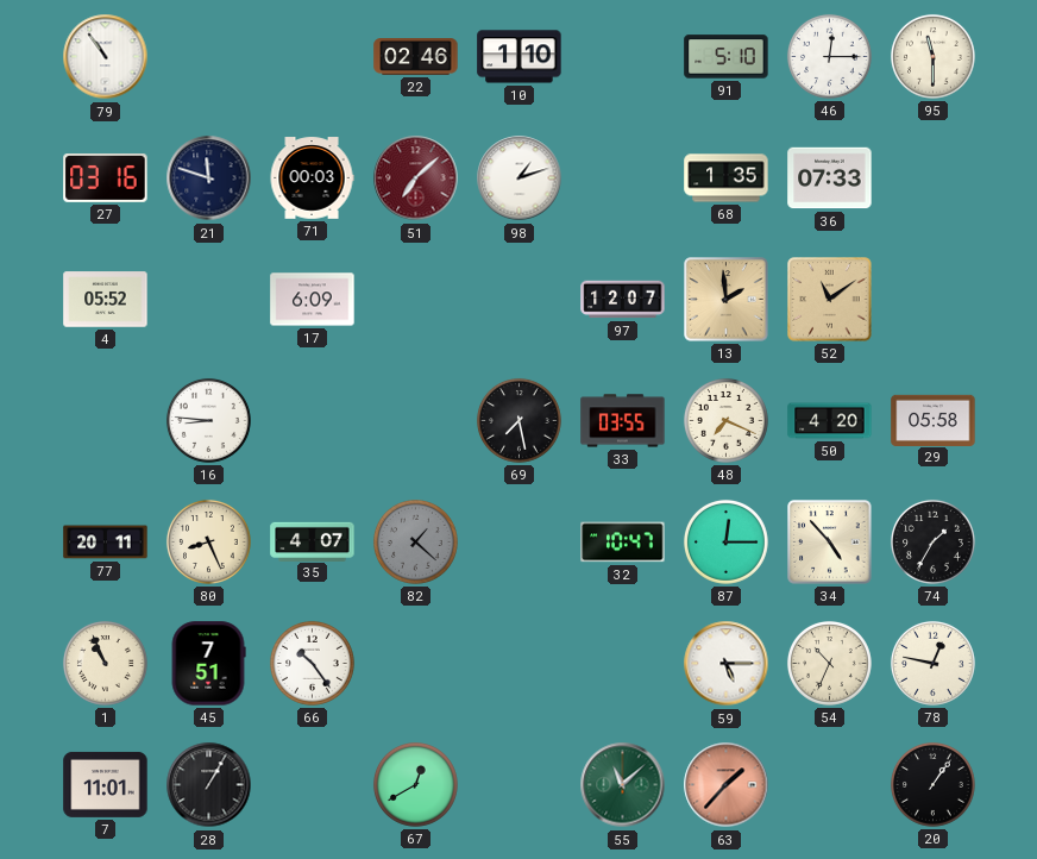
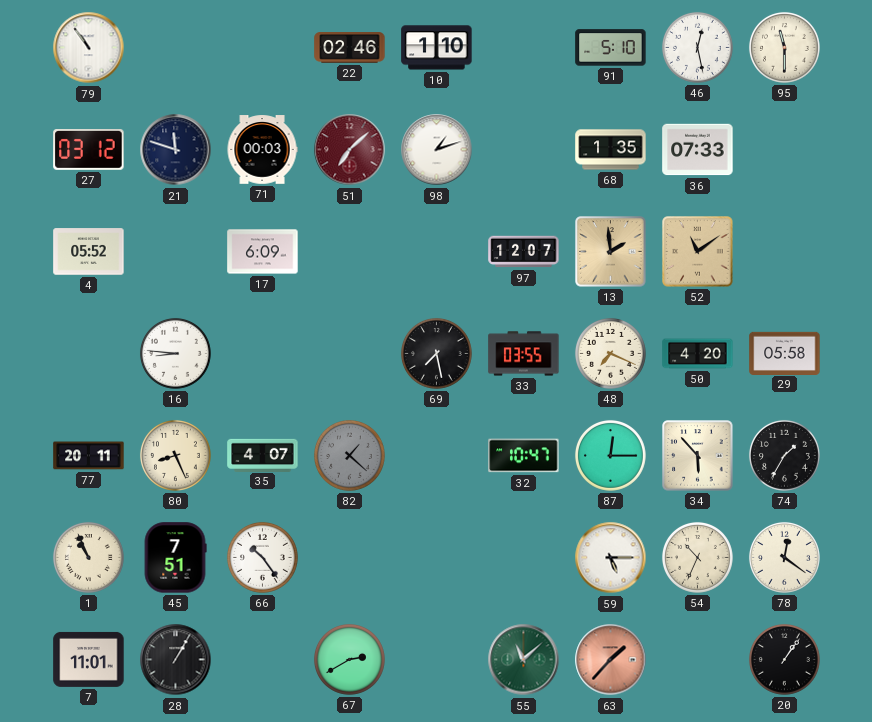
46: 12:15 -> 12:28 (697, 47)
27: 03:16 -> 03:12 (89, 150)
34: 4:53 -> 5:53 (698, 456)
78: 12:47 -> 12:21 (784, 557)
67: 12:40 -> 2:40 (349, 659)
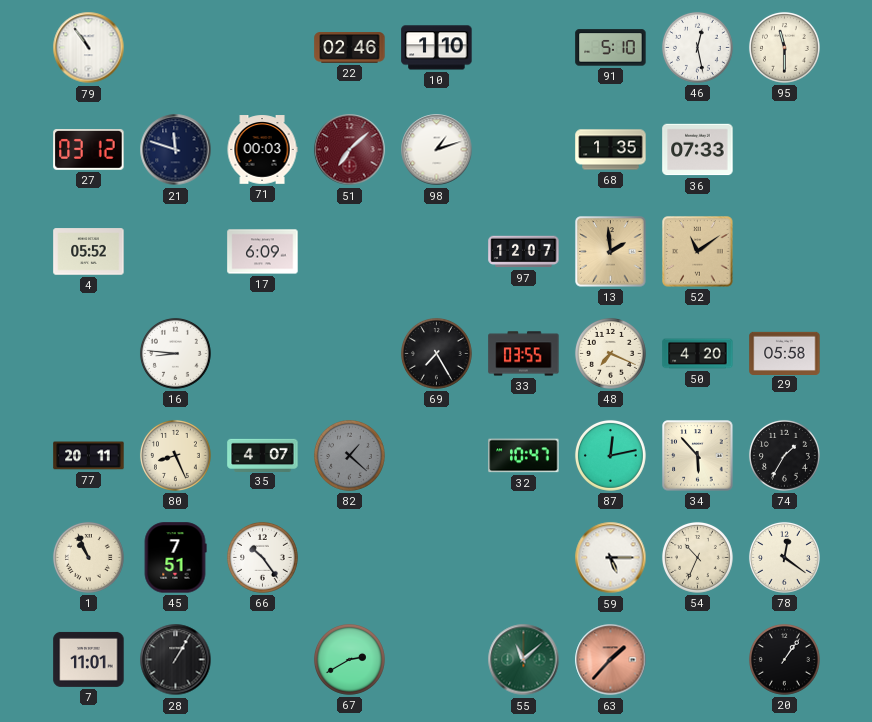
69: 7:28 -> 7:25 (436, 353)
87: 12:15 -> 12:13 (610, 455)
